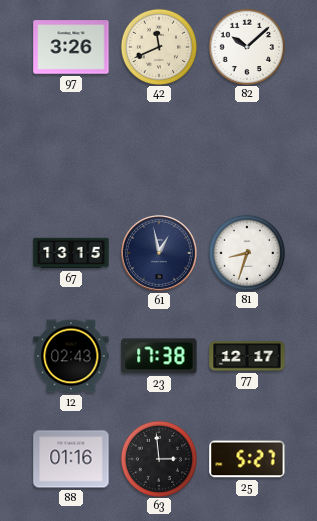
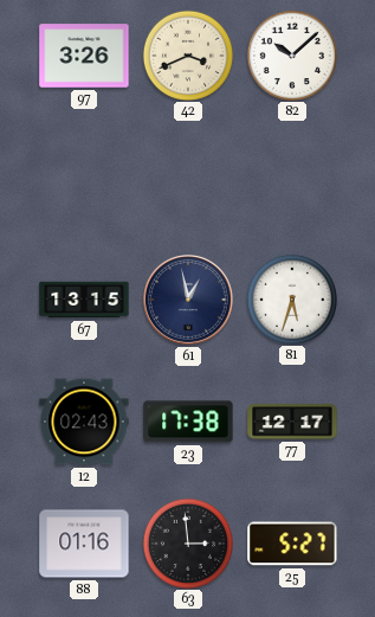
42: 11:41 -> 3:41 (187, 54)
81: 8:33 -> 5:33 (291, 298)
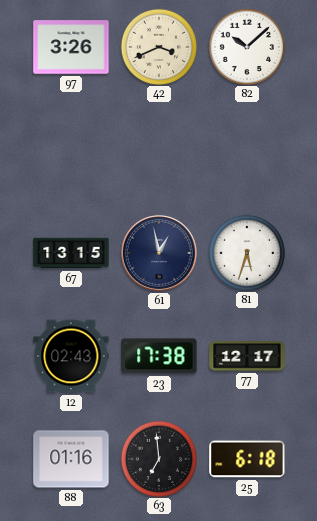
63: 2:59 -> 6:59 (158, 458)
25: 5:27 -> 6:18 (247, 459)
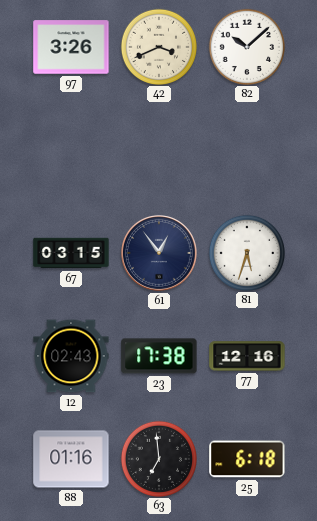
67: 13:15 -> 03:15 (71, 253)
61: 12:58 -> 12:54 (160, 254)
77: 12:17 -> 12:16 (247, 356)
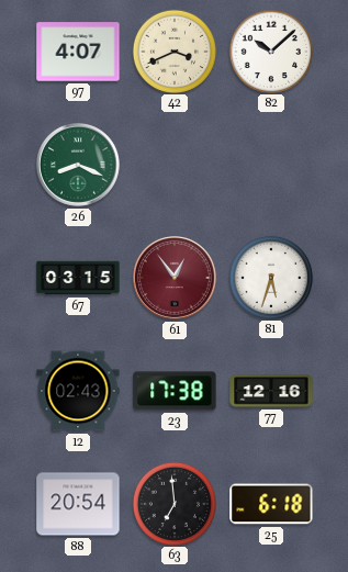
97: 3:26 -> 4:07 (78, 52)
26: none -> 8:19 (79, 166)
61 dial: navy -> burgundy (176, 279)
88: 01:16 -> 20:54 (78, 504)
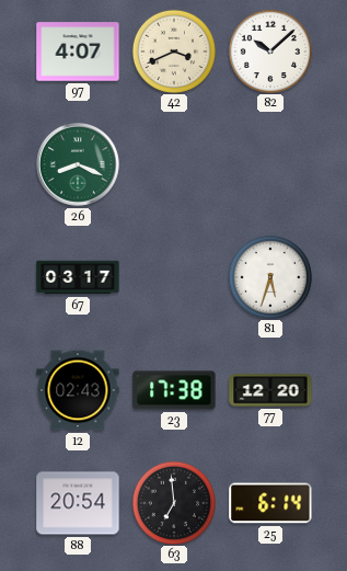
67: 03:15 -> 03:17 (78, 277)
61: 12:54 -> none (176, 279)
77: 12:16 -> 12:20 (270, 390)
25: 6:18 -> 6:14 (270, 503)
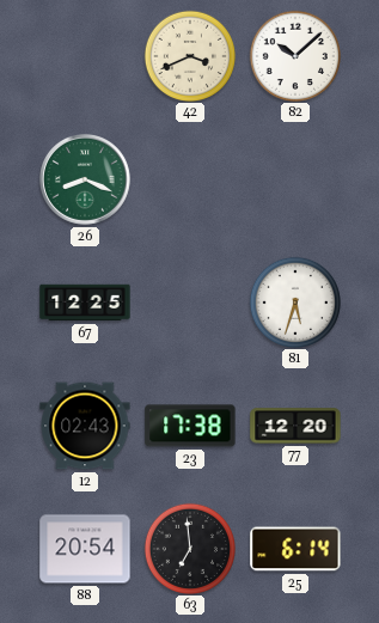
97: 4:07 -> none (78, 52)
67: 03:17 -> 12:25 (85, 303)
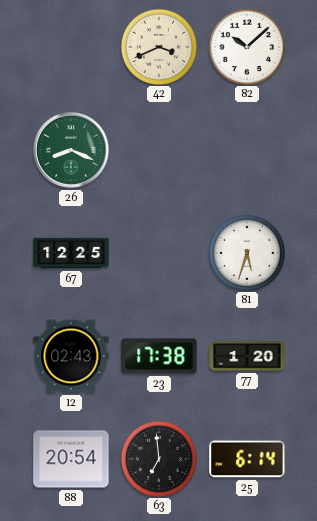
77: 12:20 -> 1:20 (247, 356)
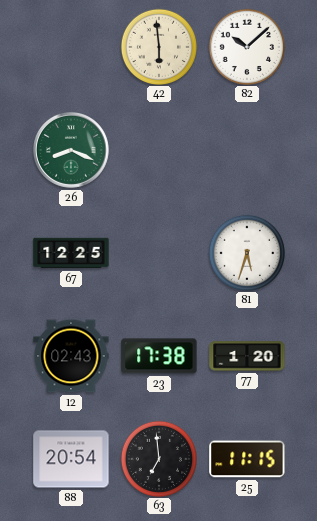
42: 3:41 -> 5:59 (158, 46)
25: 6:14 -> 11:15 (247, 459)
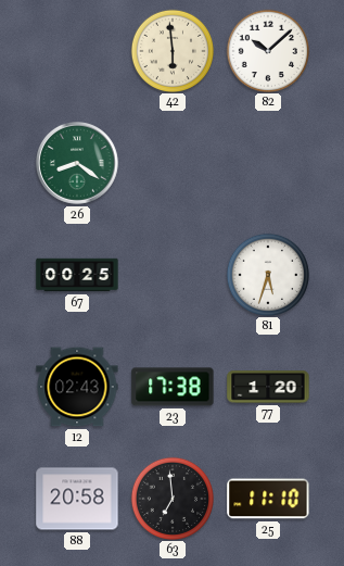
26: 8:19 -> 8:21 (78, 164)
67: 12:25 -> 00:25 (77, 275)
88: 20:54 -> 20:58 (77, 499)
25: 11:15 -> 11:10 (268, 499)
